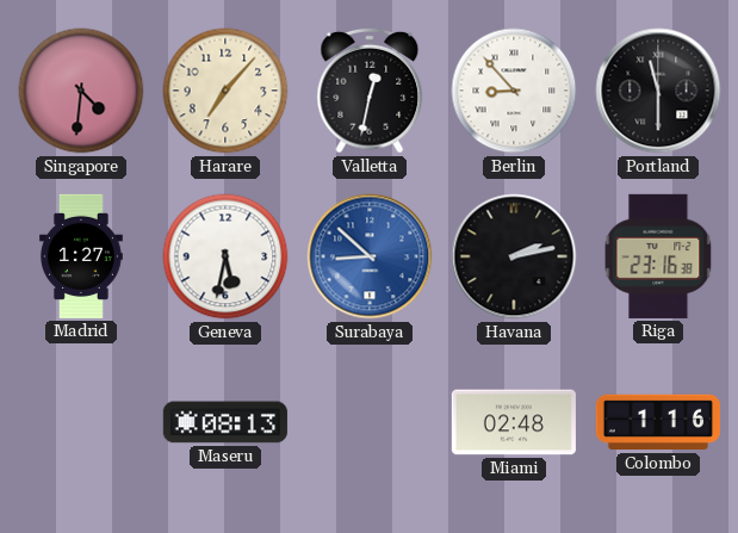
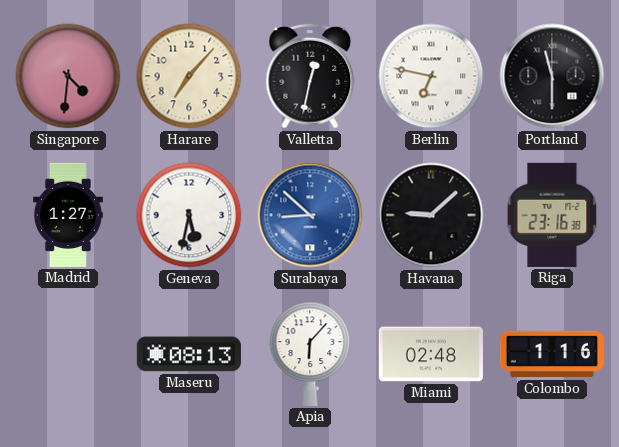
Berlin: 8:53 -> 6:47 (431, 76)
Havana: 2:13 -> 9:08 (431, 215)
Apia: none -> 6:07 (310, 354)
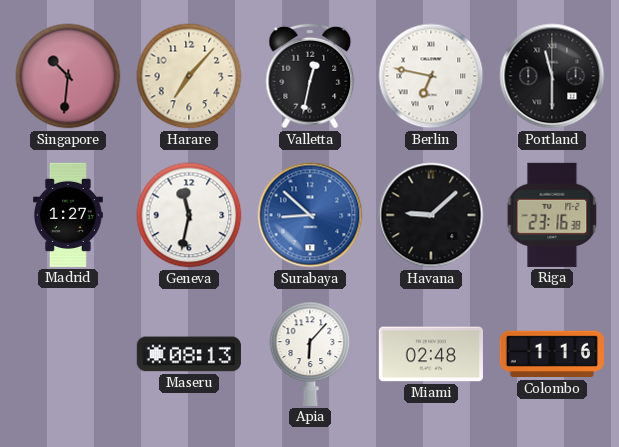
Singapore: 4:31 -> 10:31 (68, 76)
Geneva: 5:32 -> 11:32 (189, 215)
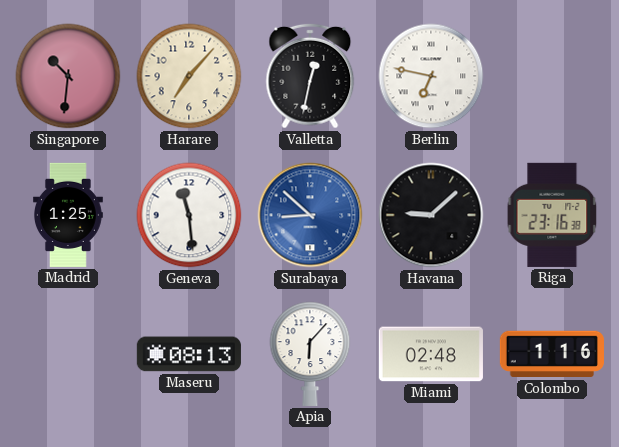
Portland: 11:30 -> none (552, 76)
Madrid: 1:27 -> 1:25 (69, 215)
Geneva: 11:32 -> 11:29 (189, 215)
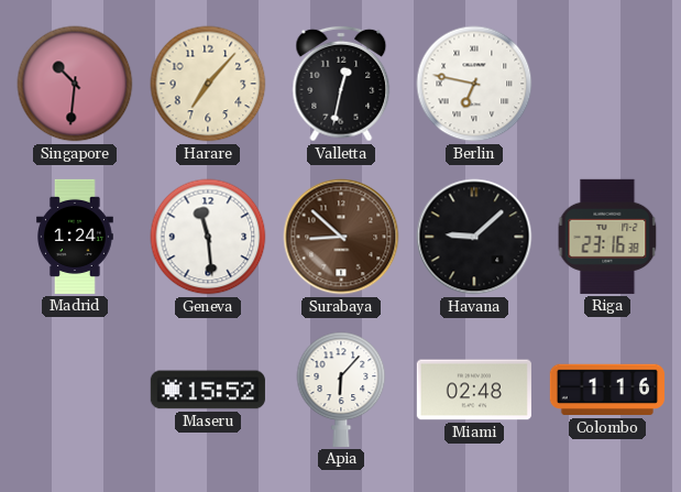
Madrid: 1:25 -> 1:24 (76, 237)
Surabaya dial: blue -> brown (341, 237)
Maseru: 08:13 -> 15:52 (208, 390)
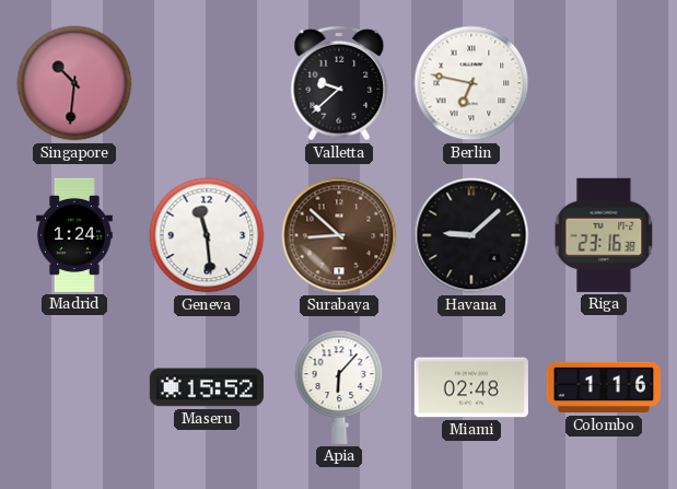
Harare: 7:07 -> none (208, 84)
Valletta: 12:32 -> 9:38 (339, 83)
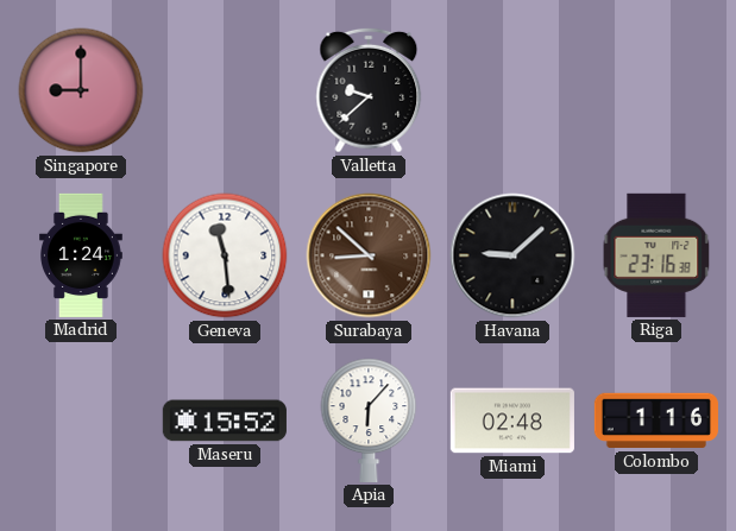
Singapore: 10:31 -> 9:00 (81, 90)
Berlin: 6:47 -> none (471, 83)
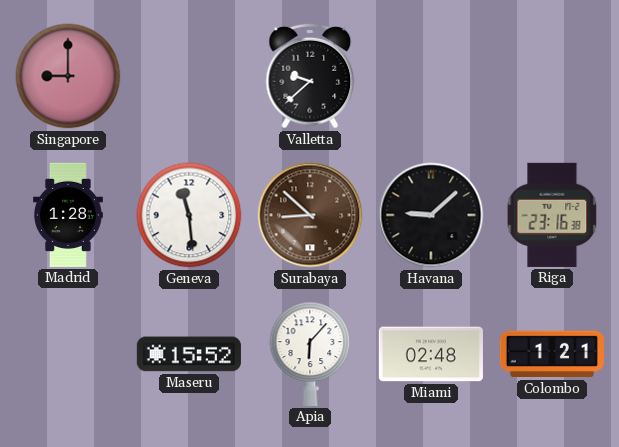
Madrid: 1:24 -> 1:28 (69, 215)
Colombo: 1:16 -> 1:21 (552, 354)
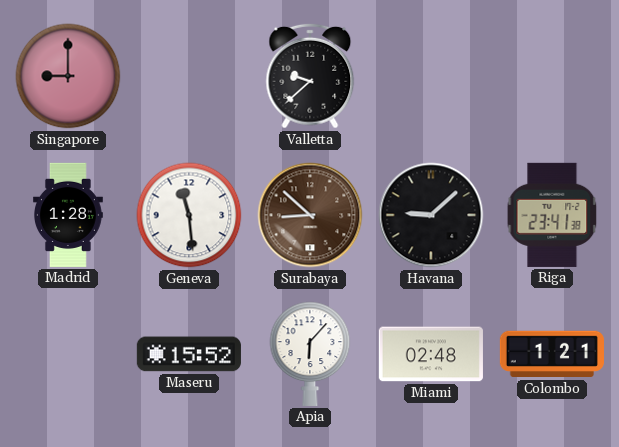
Riga: 23:16 -> 23:41 (552, 215)
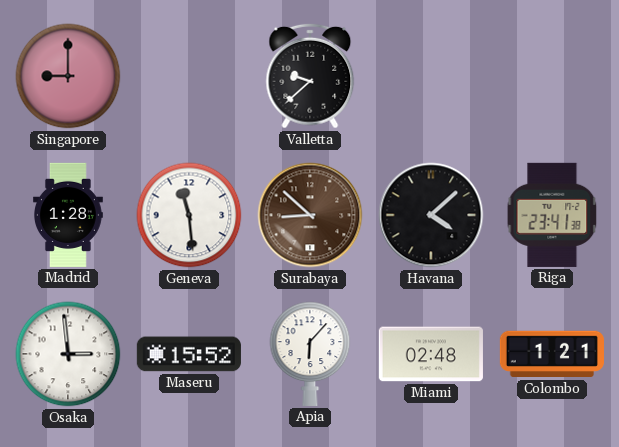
Havana: 9:08 -> 4:08 (431, 215)
Osaka: none -> 2:59 (68, 354)
